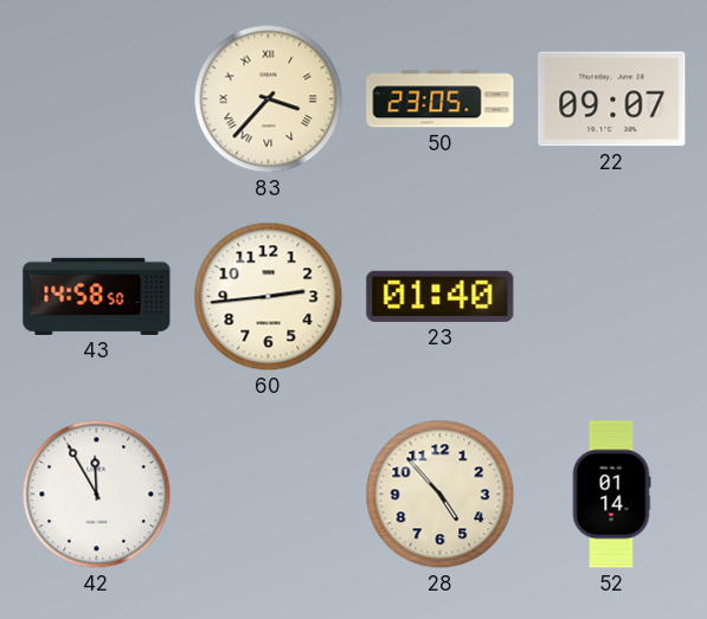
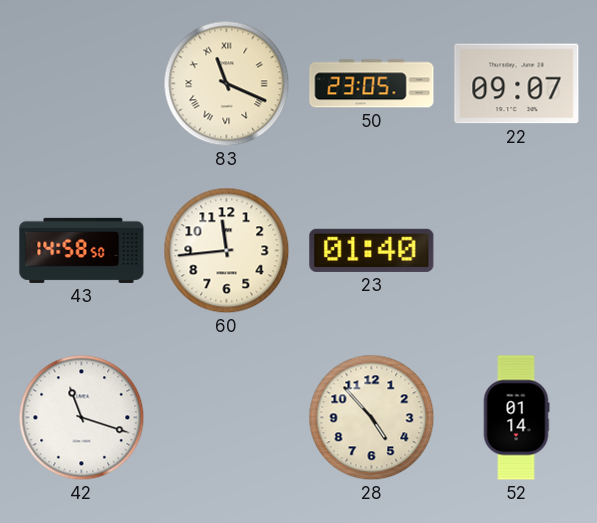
83: 3:37 -> 11:19 (227, 84)
60: 2:44 -> 11:44 (227, 251)
42: 11:55 -> 11:18 (82, 418)
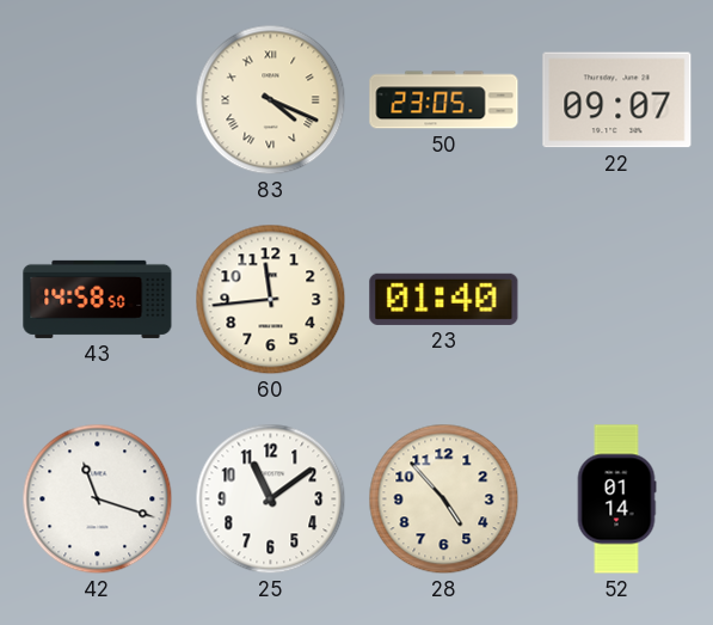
83: 11:19 -> 4:19 (271, 100)
25: none -> 11:09 (271, 500)
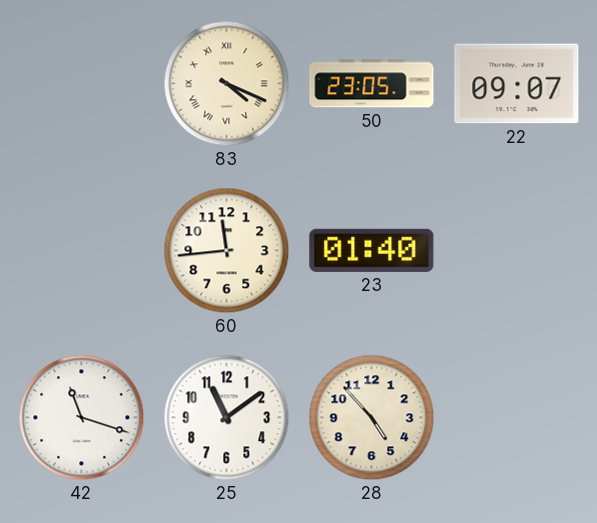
43: 14:58 -> none (98, 299)
52: 01:14 -> none (616, 500)
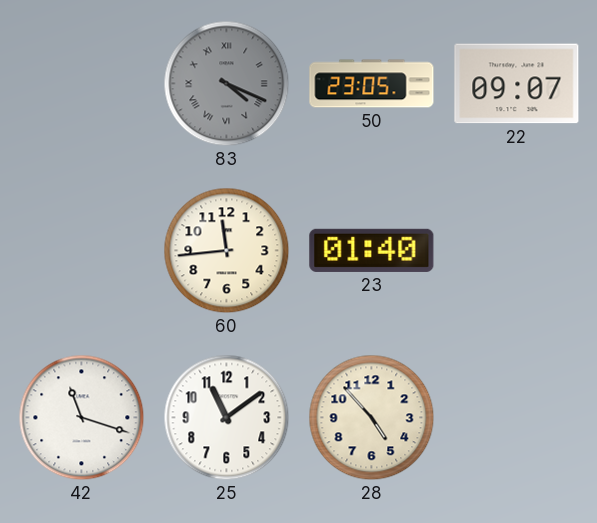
83 dial: cream -> grey (227, 84)
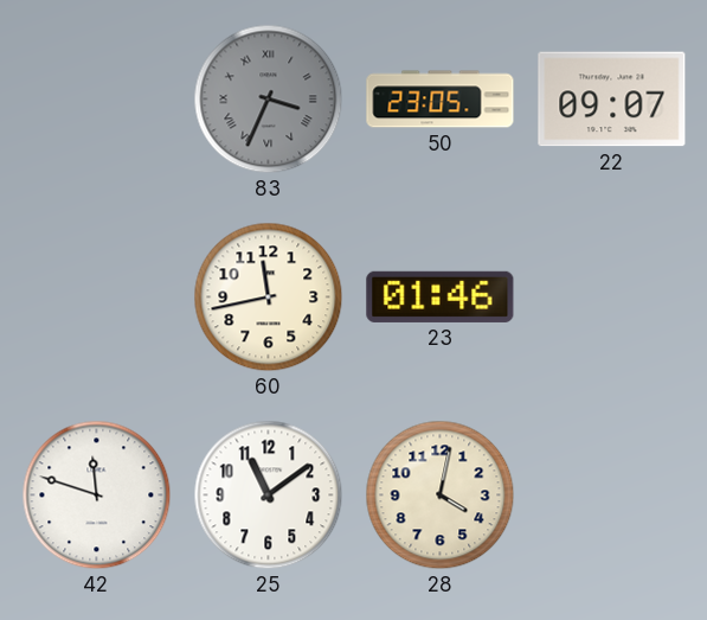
83: 4:19 -> 3:34 (269, 100)
60: 11:44 -> 11:43 (269, 298)
23: 01:40 -> 01:46 (441, 296)
42: 11:18 -> 11:48 (97, 496)
28: 4:53 -> 4:02 (441, 496)
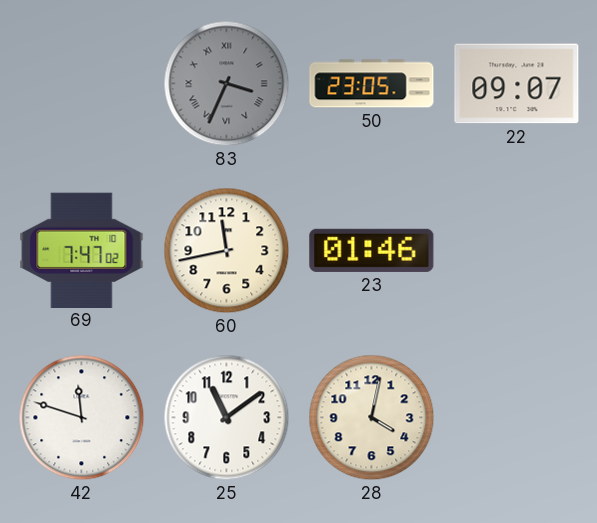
69: none -> 7:47 (82, 250)
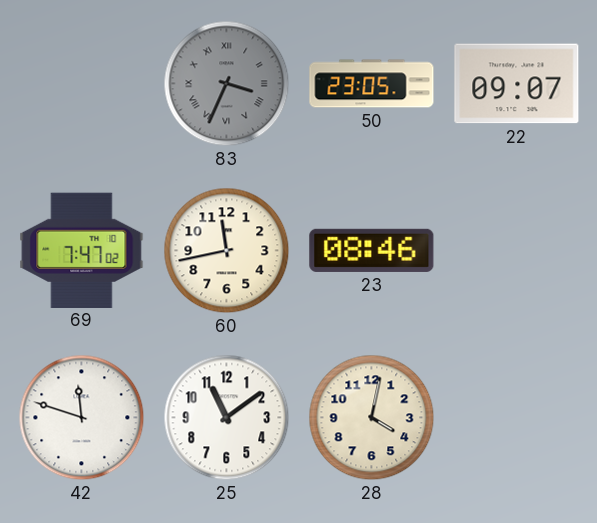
23: 01:46 -> 08:46 (372, 250)
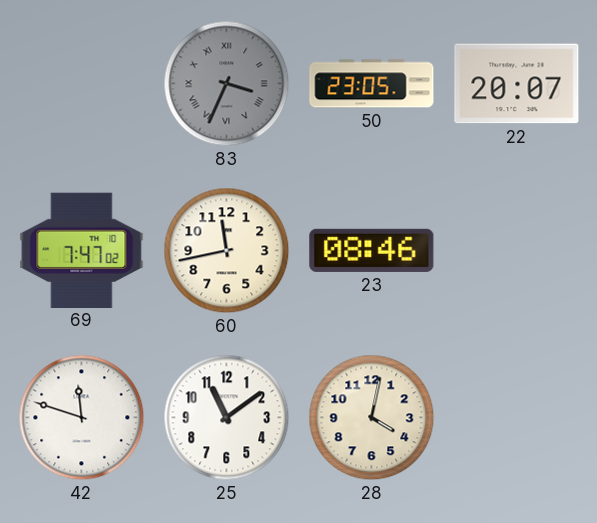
22: 09:07 -> 20:07 (517, 84)
